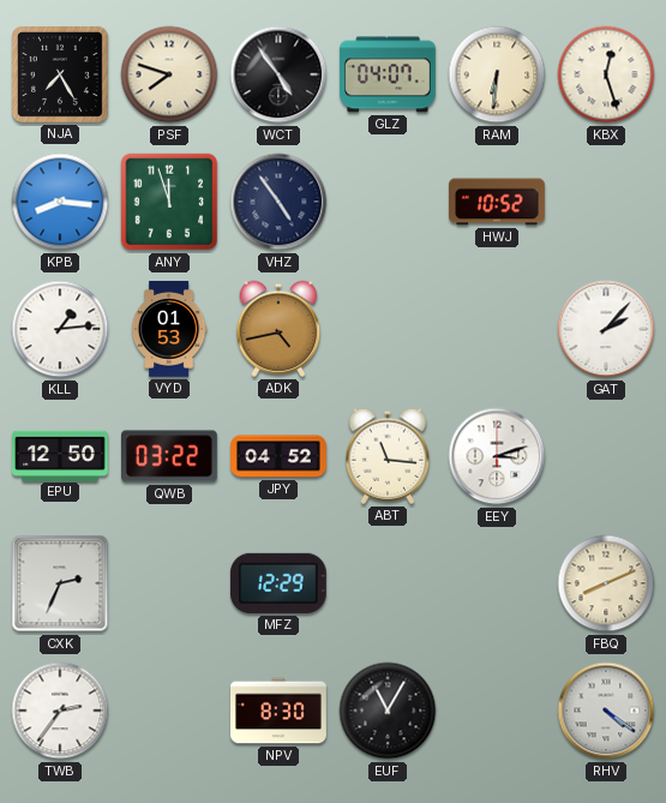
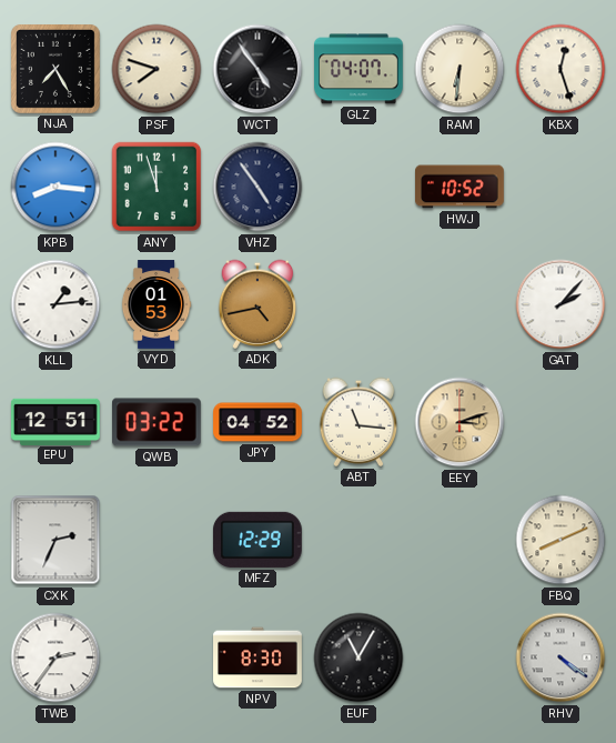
EPU: 12:50 -> 12:51 (55, 421)
EEY dial: white -> champagne (460, 422)
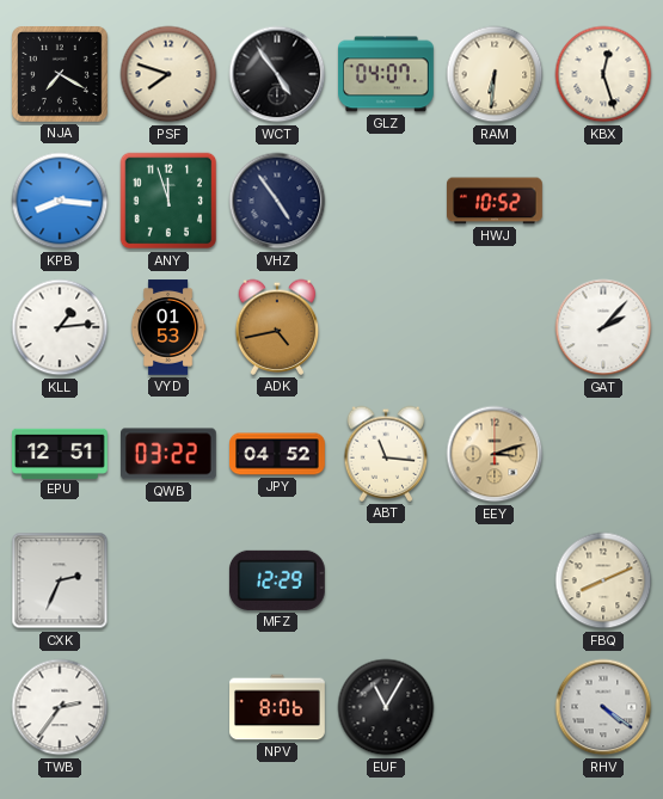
NJA: 7:25 -> 7:20 (60, 74)
NPV: 8:30 -> 8:06 (277, 707)
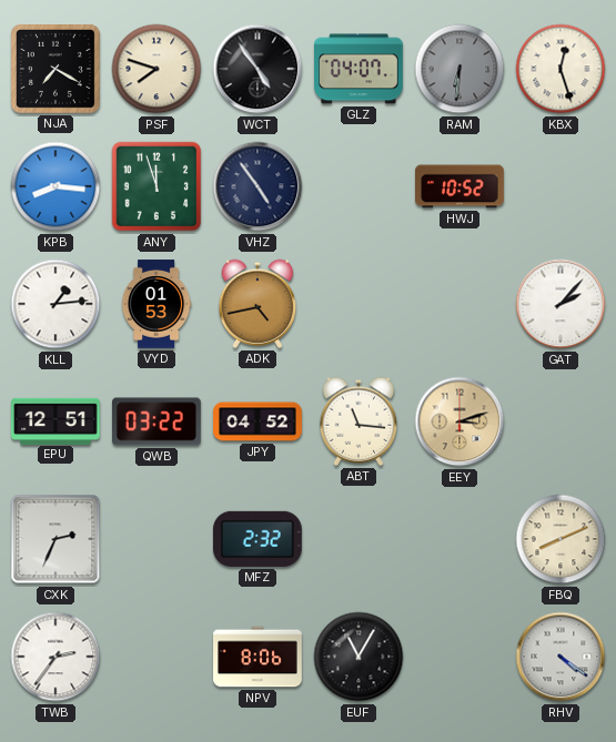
RAM dial: cream -> grey (460, 69)
MFZ: 12:29 -> 2:32 (257, 539)
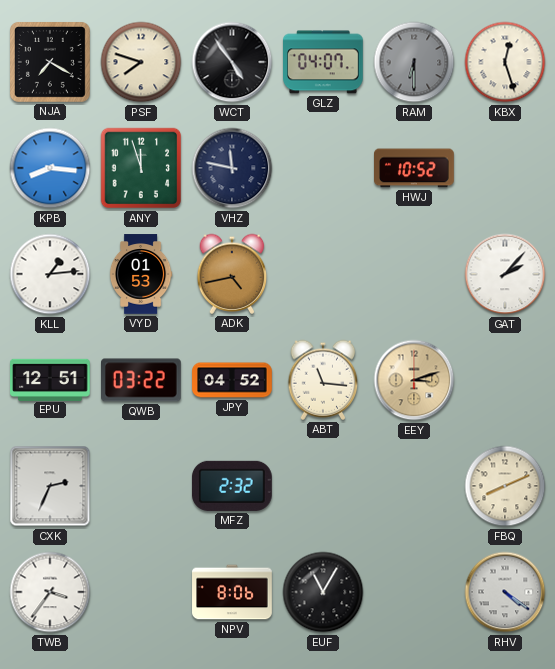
RAM: 6:31 -> 6:30 (414, 62)
VHZ: 4:54 -> 11:47 (232, 168)
TWB: 2:36 -> 3:36 (50, 592)
